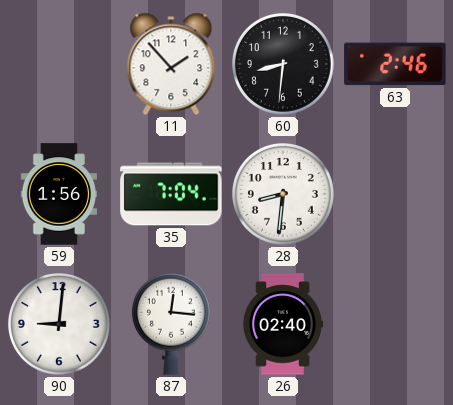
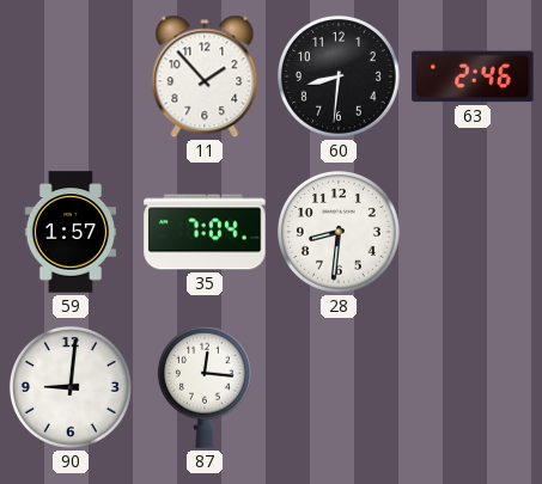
59: 1:56 -> 1:57 (69, 232)
26: 02:40 -> none (282, 324)
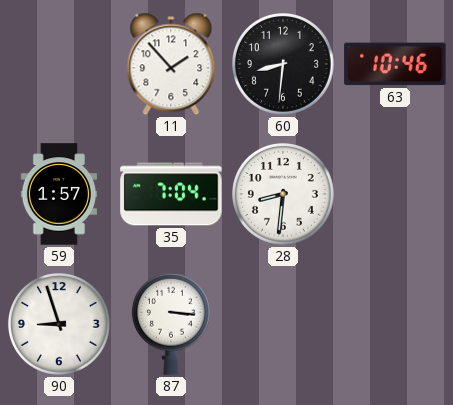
63: 2:46 -> 10:46 (395, 64)
90: 9:01 -> 8:57 (59, 324)
87: 12:16 -> 3:16 (171, 324)
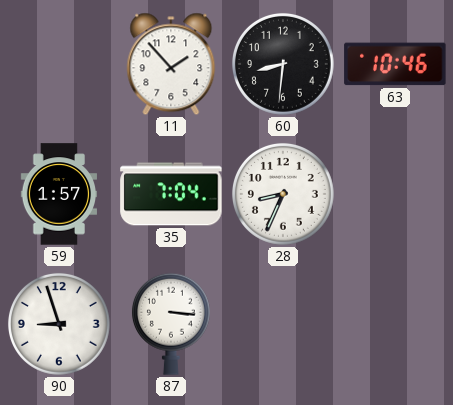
28: 8:31 -> 8:34 (283, 194)
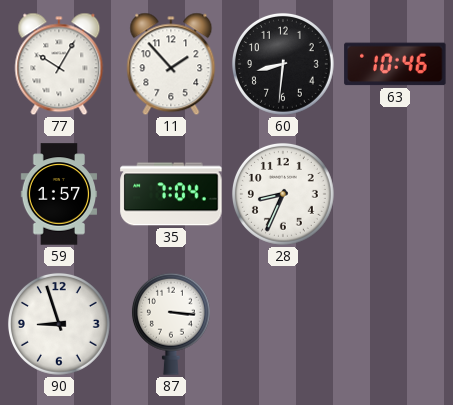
77: none -> 10:05 (59, 64)
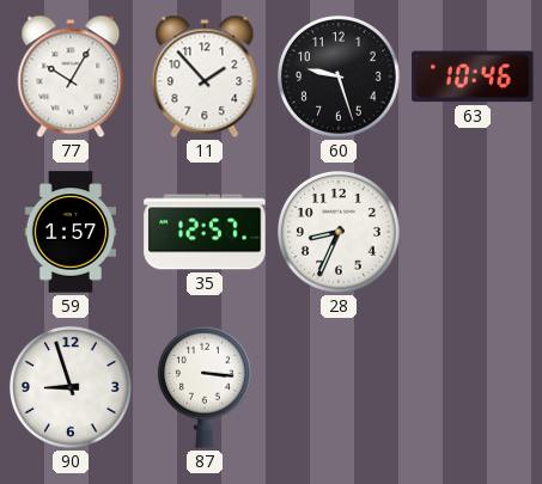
60: 8:31 -> 9:27 (339, 76)
35: 7:04 -> 12:57 (205, 232)
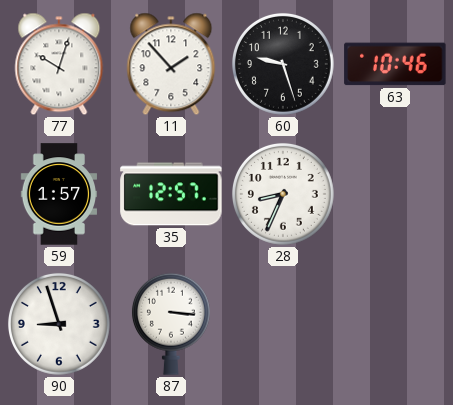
77: 10:05 -> 10:03 (59, 64)
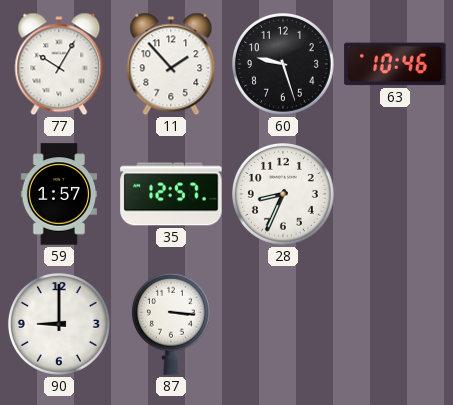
77: 10:03 -> 10:05 (59, 64)
90: 8:57 -> 9:00 (59, 324)
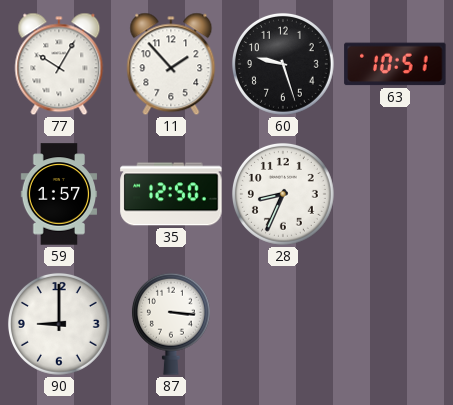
63: 10:46 -> 10:51 (395, 64)
35: 12:57 -> 12:50 (171, 194)
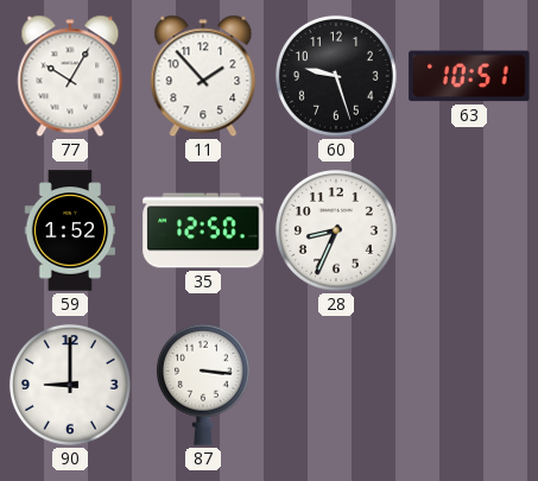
59: 1:57 -> 1:52 (69, 230)
